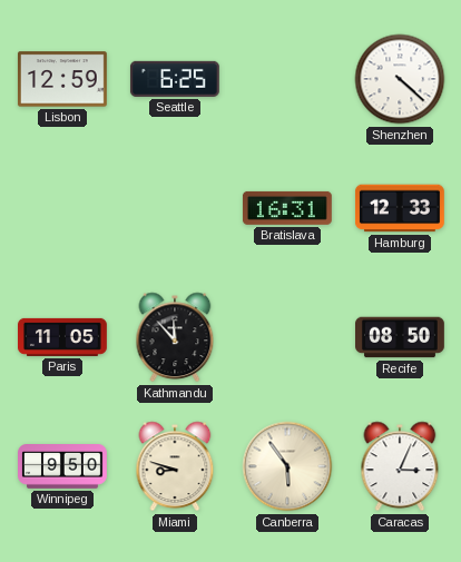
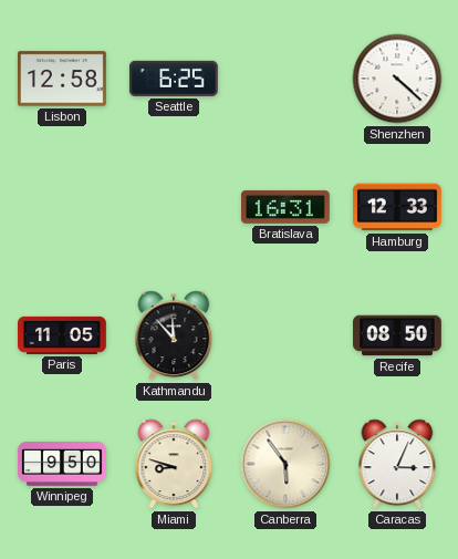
Lisbon: 12:59 -> 12:58 (62, 79)
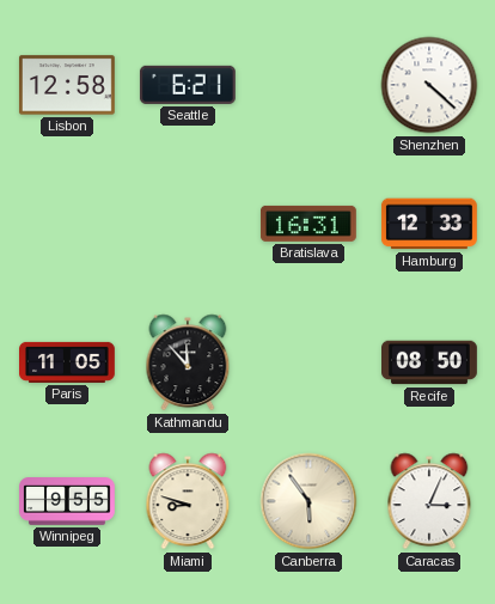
Seattle: 6:25 -> 6:21 (188, 85)
Winnipeg: 9:50 -> 9:55 (68, 502)
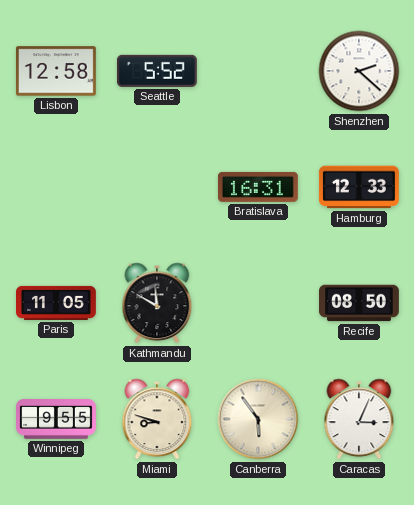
Seattle: 6:21 -> 5:52 (157, 71)
Shenzhen: 4:22 -> 2:22 (359, 71)
Kathmandu: 11:53 -> 11:50 (157, 303)
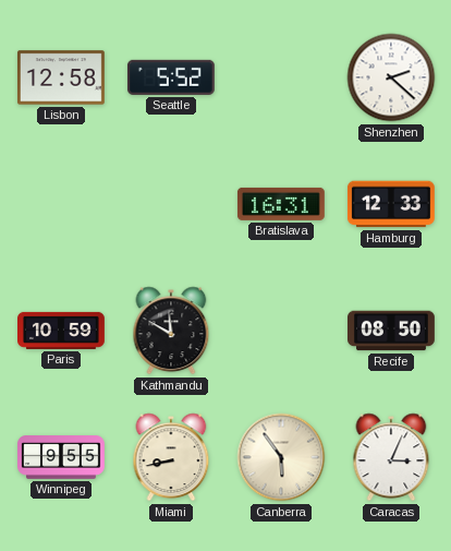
Paris: 11:05 -> 10:59 (62, 331)
Miami: 8:48 -> 8:43 (171, 457)
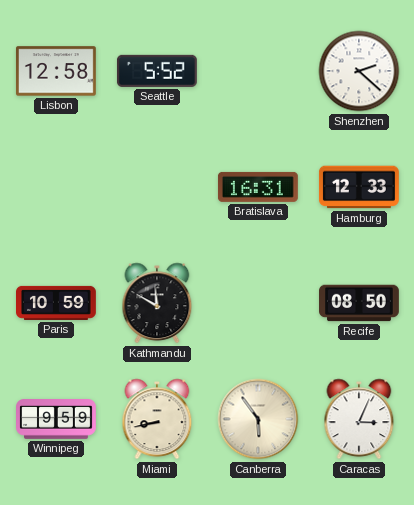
Winnipeg: 9:55 -> 9:59 (57, 420)
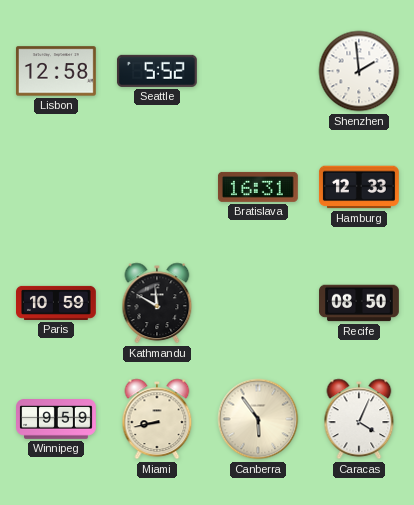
Shenzhen: 2:22 -> 1:59 (359, 71)
Caracas: 3:04 -> 4:04 (359, 419)
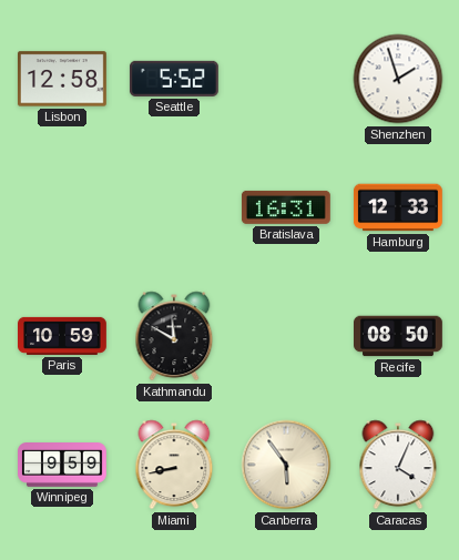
Shenzhen: 1:59 -> 1:57 (398, 79)
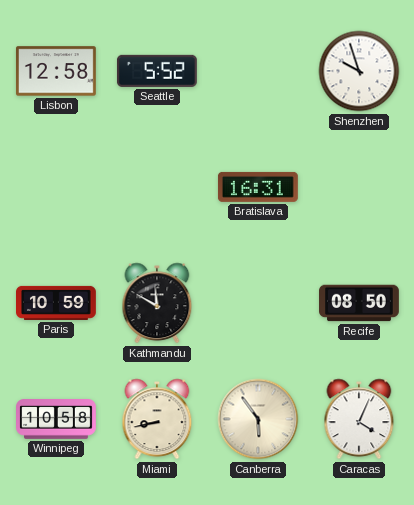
Shenzhen: 1:57 -> 9:57 (359, 71)
Hamburg: 12:33 -> none (398, 207)
Winnipeg: 9:59 -> 10:58 (57, 420)
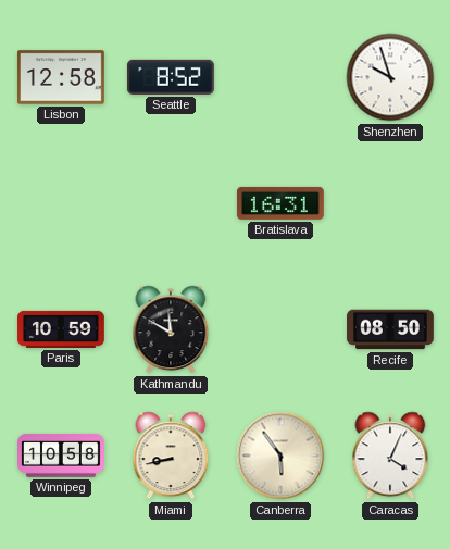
Seattle: 5:52 -> 8:52 (171, 77)
